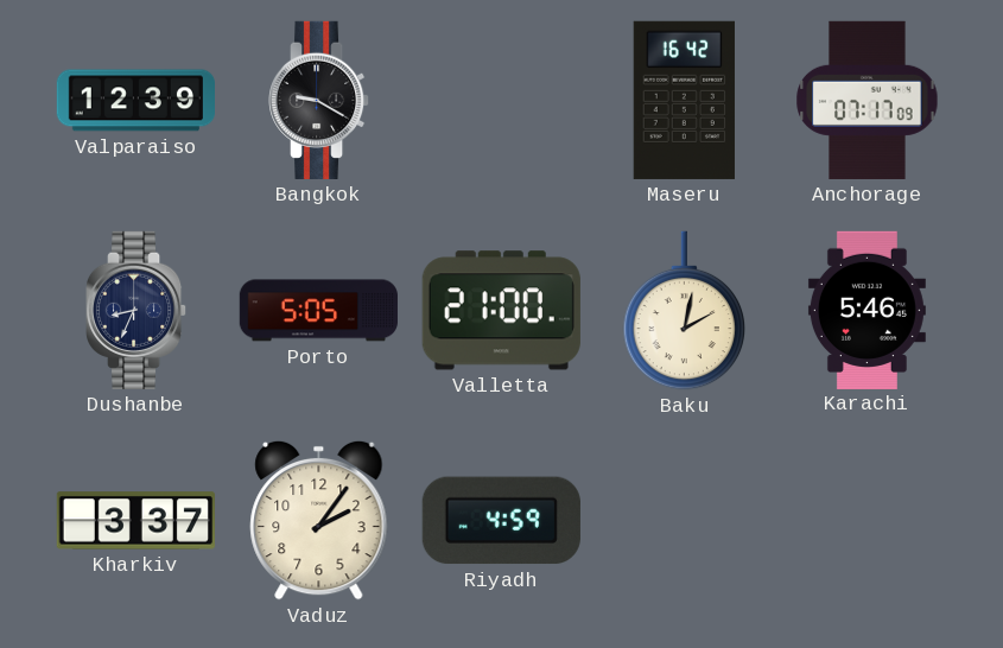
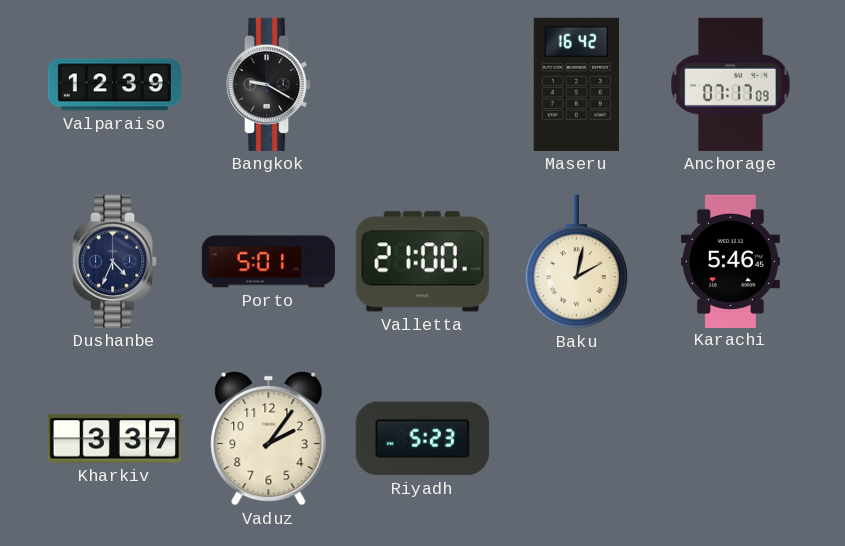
Dushanbe: 8:34 -> 4:34 (116, 261)
Porto: 5:05 -> 5:01 (268, 262)
Riyadh: 4:59 -> 5:23 (422, 439)
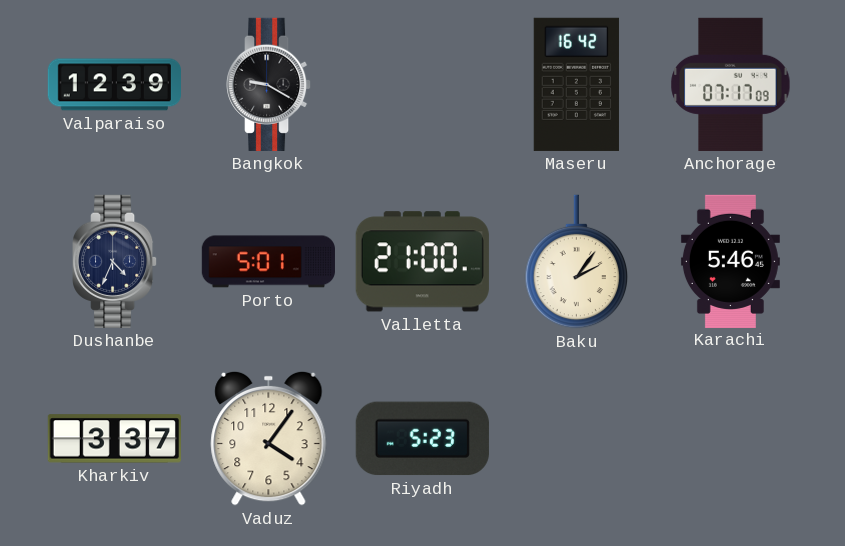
Baku: 2:02 -> 2:06 (577, 262)
Vaduz: 2:06 -> 4:06 (269, 438)
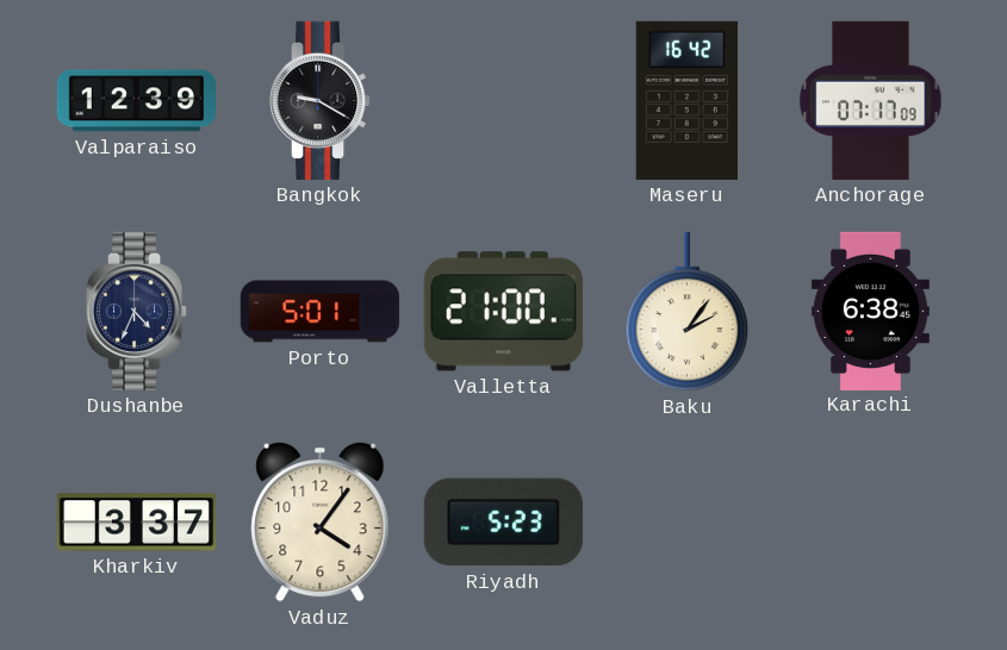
Karachi: 5:46 -> 6:38 (870, 311)
